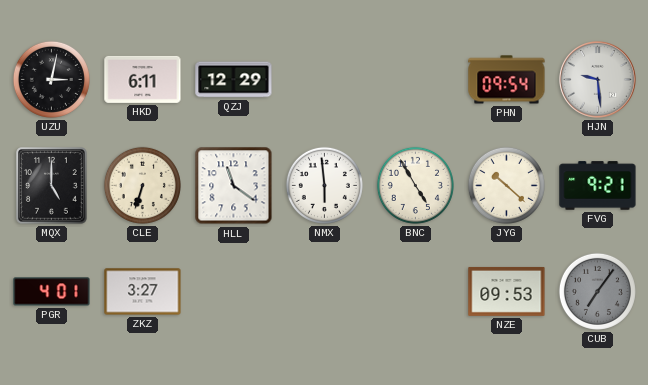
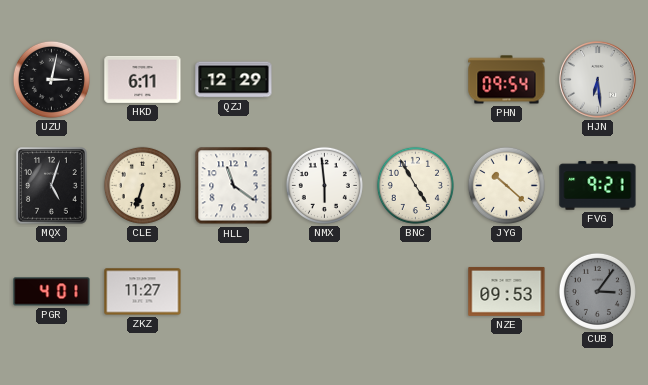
HJN: 9:29 -> 6:29 (598, 80)
MQX: 5:00 -> 5:03 (52, 186)
ZKZ: 3:27 -> 11:27 (143, 292)
CUB: 7:06 -> 3:06 (597, 291)
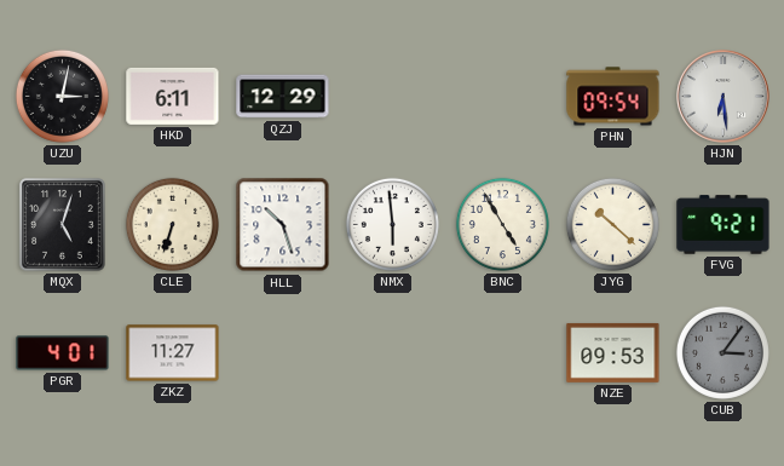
HLL: 11:21 -> 10:27 (283, 225)
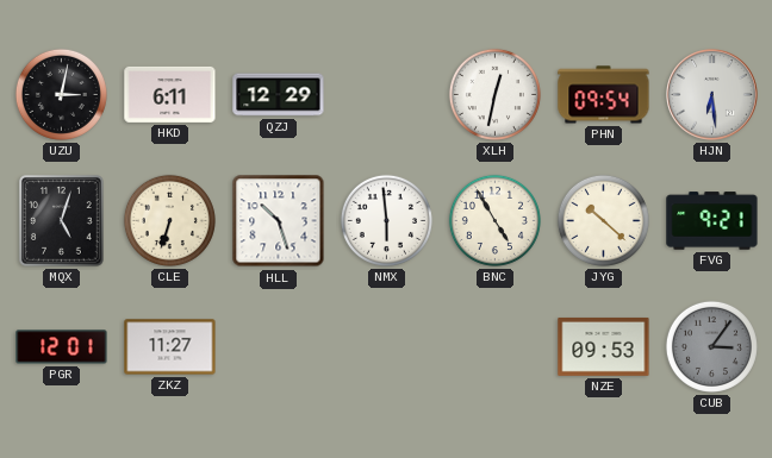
XLH: none -> 12:32 (494, 94)
PGR: 4:01 -> 12:01 (62, 347)
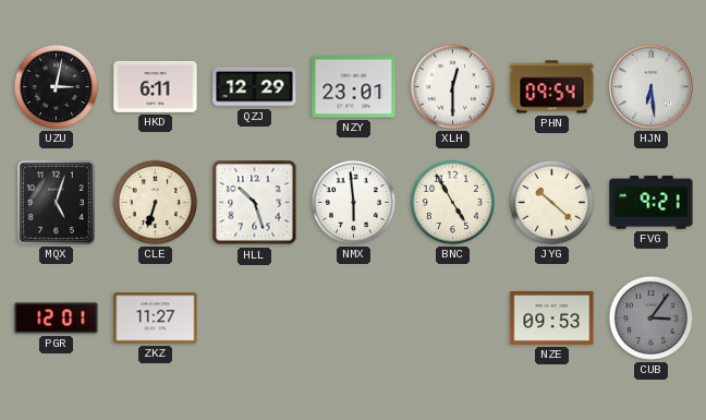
NZY: none -> 23:01 (354, 87)
XLH: 12:32 -> 12:30 (452, 86)
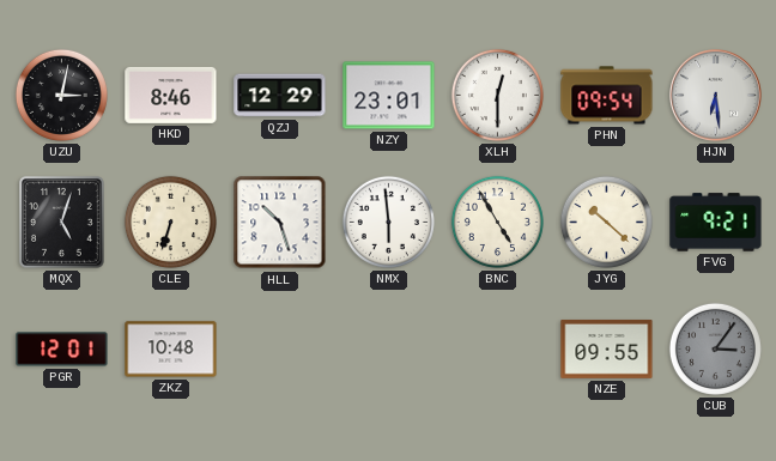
HKD: 6:11 -> 8:46 (171, 95)
ZKZ: 11:27 -> 10:48 (171, 350)
NZE: 09:53 -> 09:55 (607, 348)
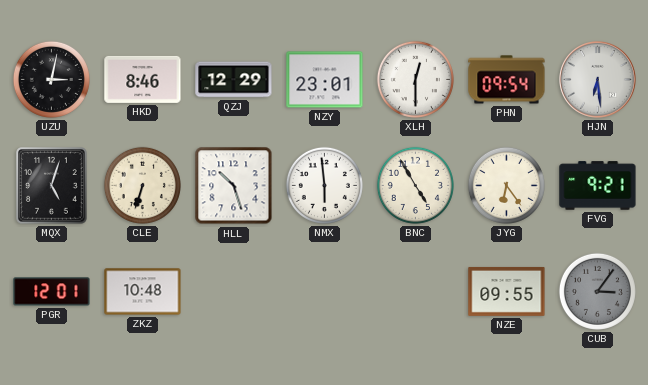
JYG: 10:22 -> 6:24 (506, 185)
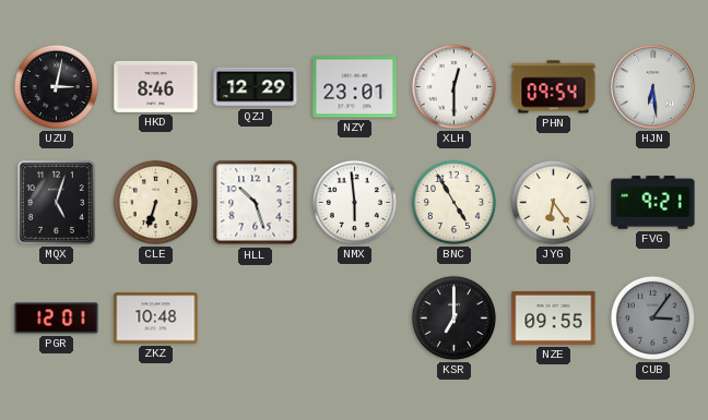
KSR: none -> 7:00 (453, 317)
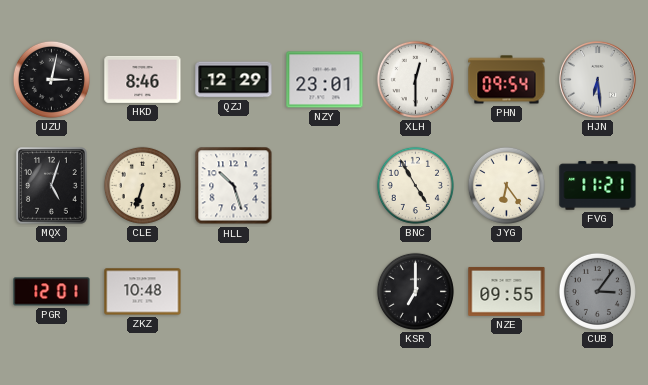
NMX: 5:59 -> none (354, 202)
FVG: 9:21 -> 11:21 (598, 186)
